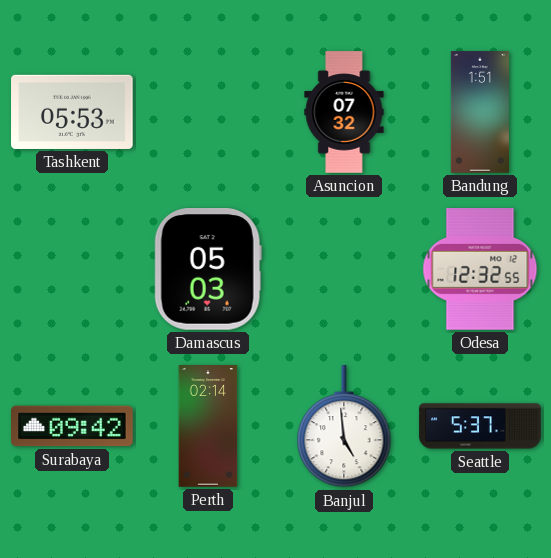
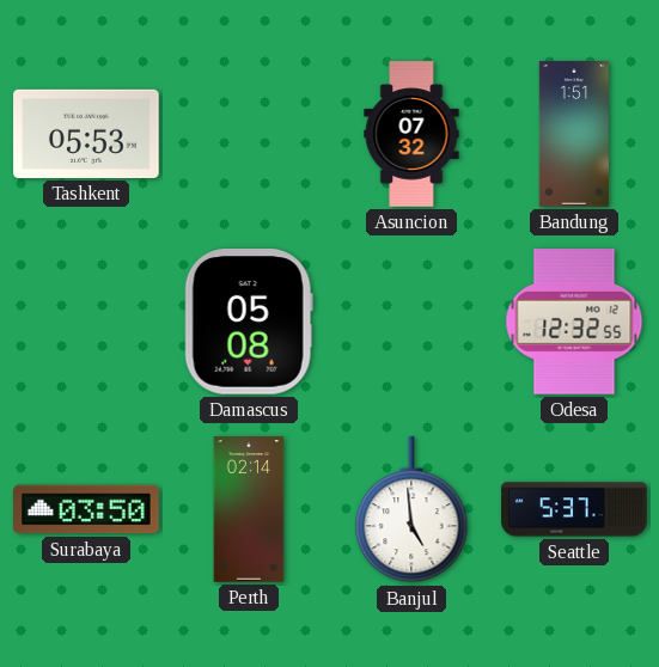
Damascus: 05:03 -> 05:08 (249, 322)
Surabaya: 09:42 -> 03:50 (86, 509)
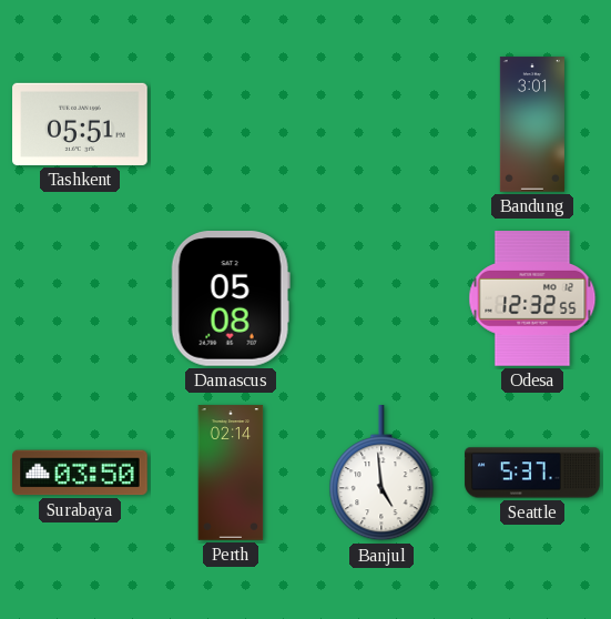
Tashkent: 05:53 -> 05:51 (80, 124)
Asuncion: 07:32 -> none (411, 134)
Bandung: 1:51 -> 3:01 (532, 124)
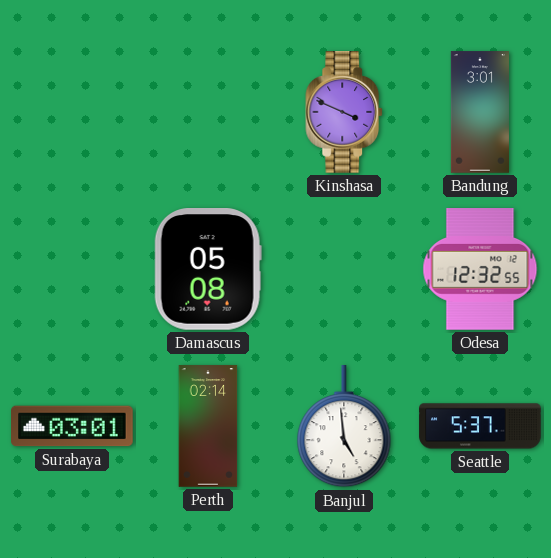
Tashkent: 05:51 -> none (80, 124)
Kinshasa: none -> 3:49 (345, 112)
Surabaya: 03:50 -> 03:01 (72, 426)
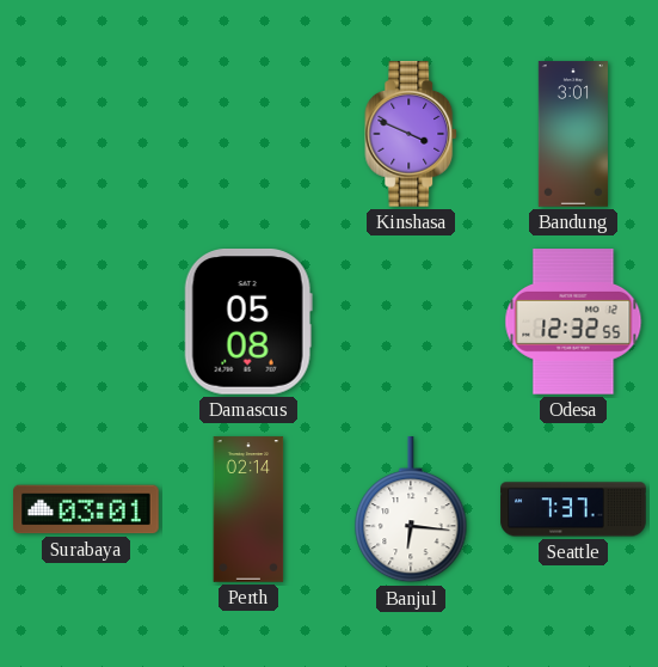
Banjul: 4:59 -> 6:16 (411, 510)
Seattle: 5:37 -> 7:37 (573, 509)
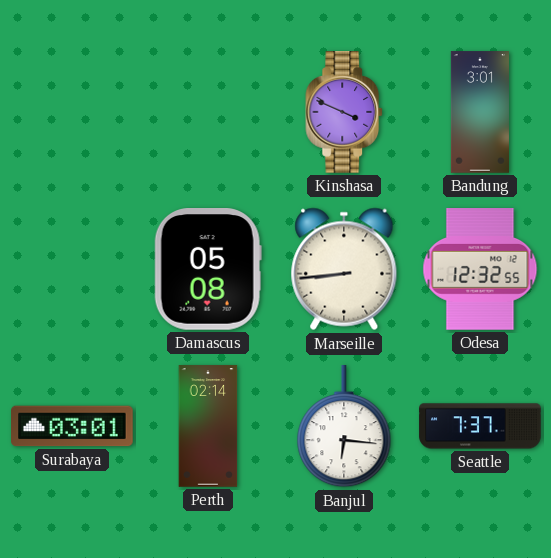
Marseille: none -> 8:44 (344, 269)
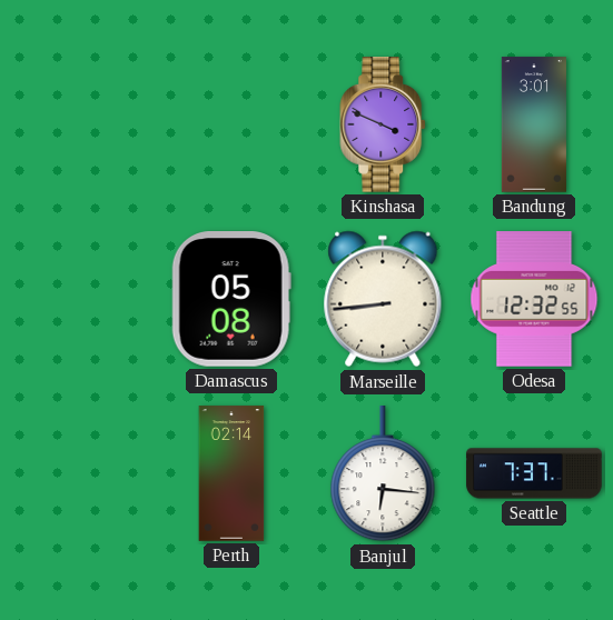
Surabaya: 03:01 -> none (72, 426)
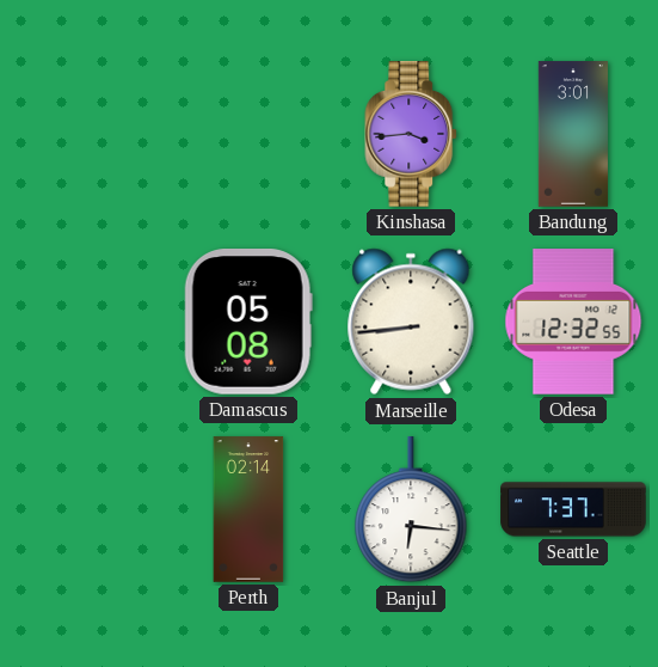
Kinshasa: 3:49 -> 3:44 (412, 134)
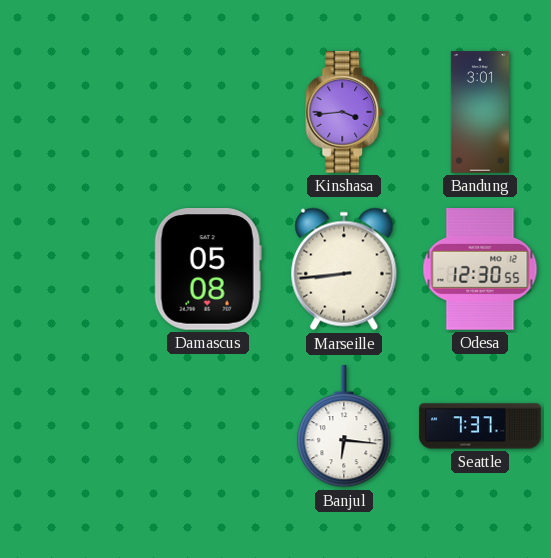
Odesa: 12:32 -> 12:30 (480, 269)
Perth: 02:14 -> none (248, 509)
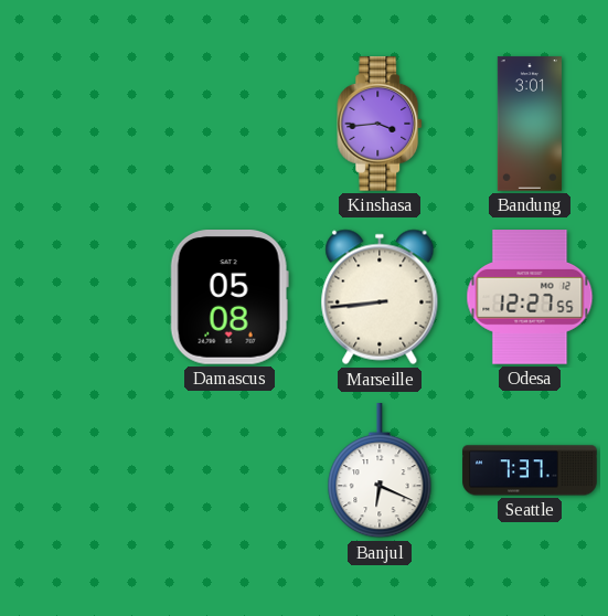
Odesa: 12:30 -> 12:27 (530, 297)
Banjul: 6:16 -> 6:19 (380, 471)
